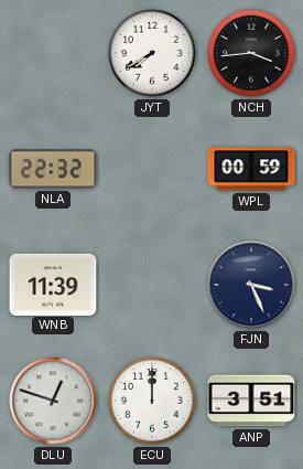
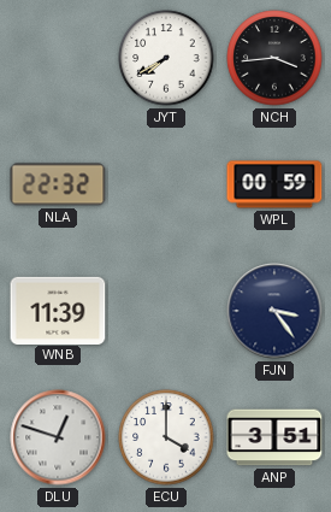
FJN: 3:26 -> 3:24 (274, 311)
ECU: 12:00 -> 4:00 (166, 437)
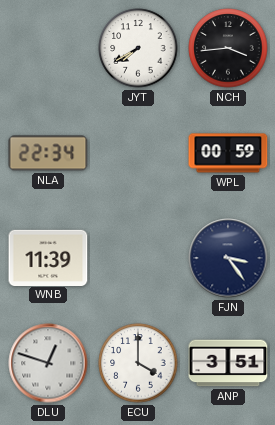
NLA: 22:32 -> 22:34 (48, 153)
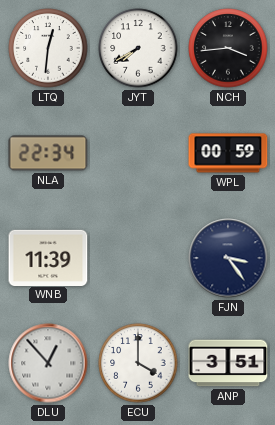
LTQ: none -> 12:31 (48, 48)
DLU: 12:48 -> 12:53 (48, 363)
